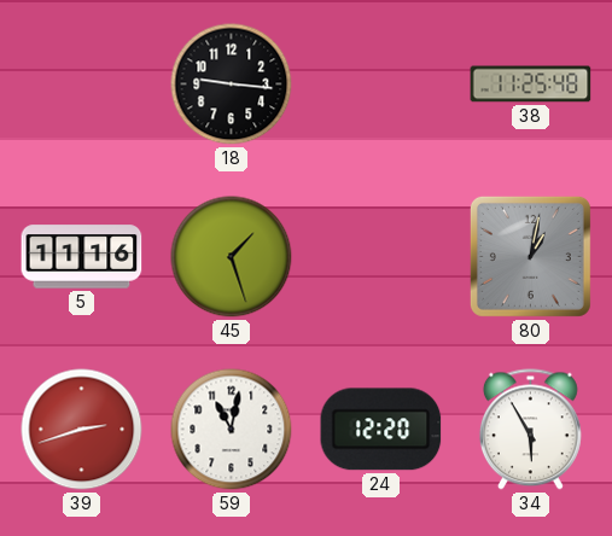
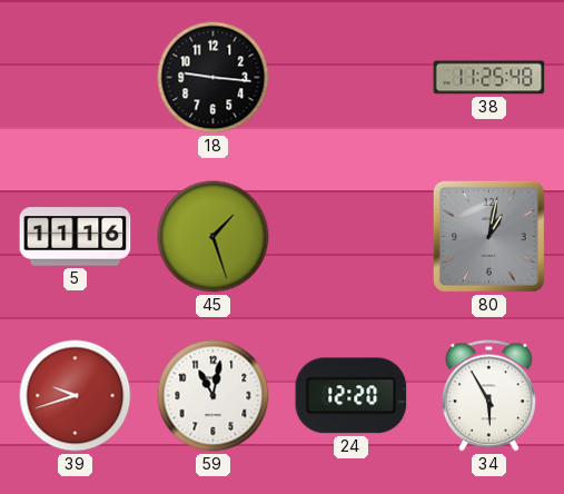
39: 2:42 -> 9:42 (76, 396)
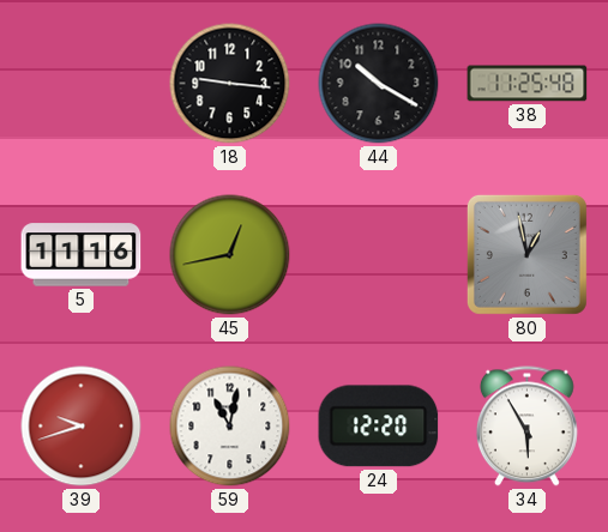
44: none -> 10:20 (379, 84)
45: 1:27 -> 12:43 (230, 255)
80: 1:02 -> 12:58 (526, 254)
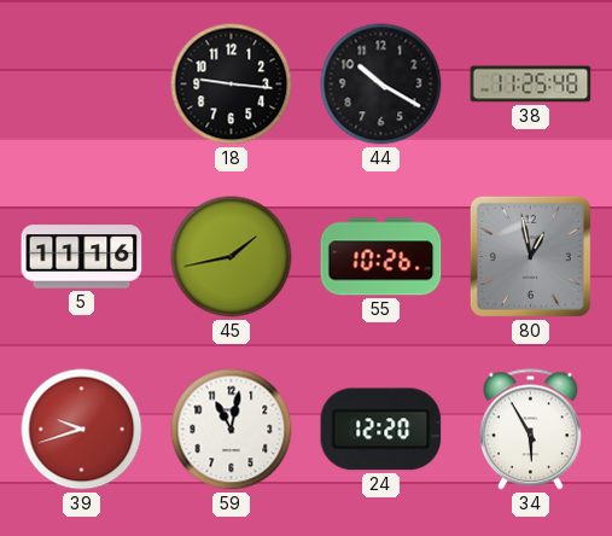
45: 12:43 -> 1:43 (232, 257)
55: none -> 10:26 (381, 257)
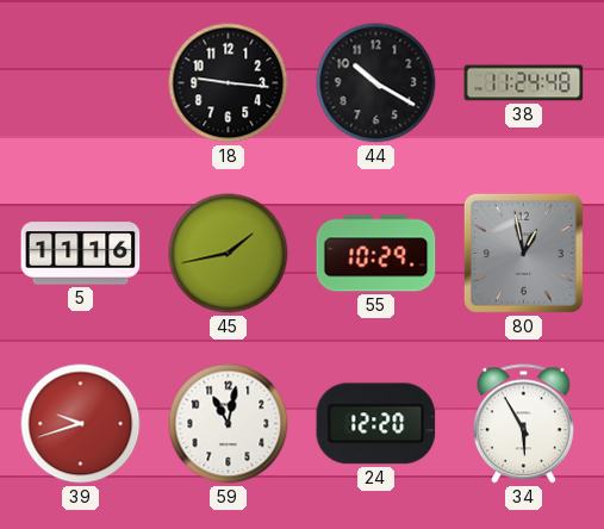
38: 11:25 -> 11:24 (524, 83)
55: 10:26 -> 10:29 (376, 254)
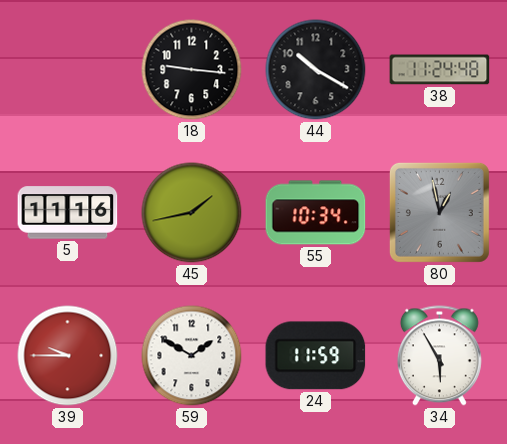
55: 10:29 -> 10:34 (316, 213)
39: 9:42 -> 9:45 (68, 356)
59: 11:02 -> 1:50 (192, 356)
24: 12:20 -> 11:59 (316, 356)
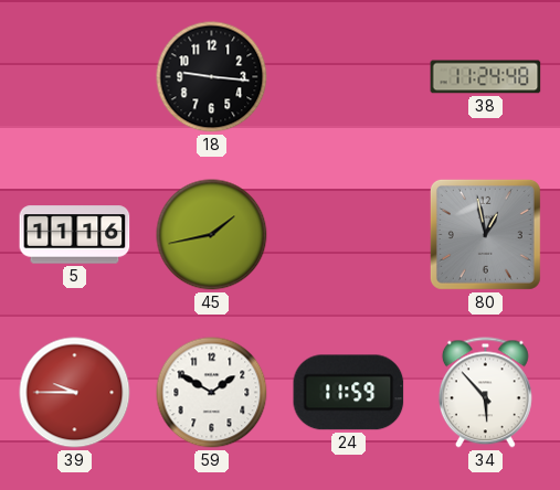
44: 10:20 -> none (316, 70)
55: 10:34 -> none (316, 213)
34: 5:55 -> 5:53 (485, 393)
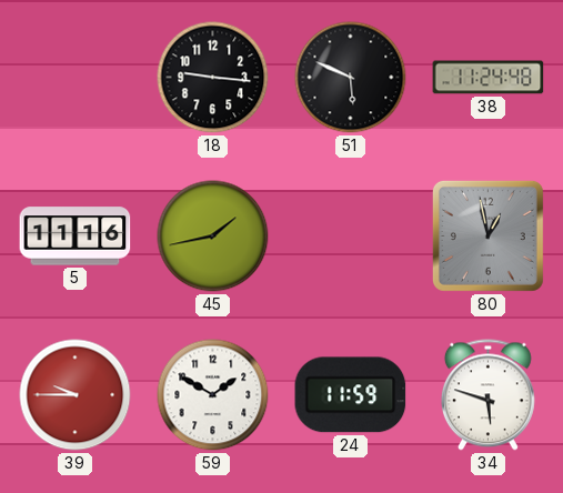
51: none -> 5:49 (351, 78)
34: 5:53 -> 5:48 (487, 395)
